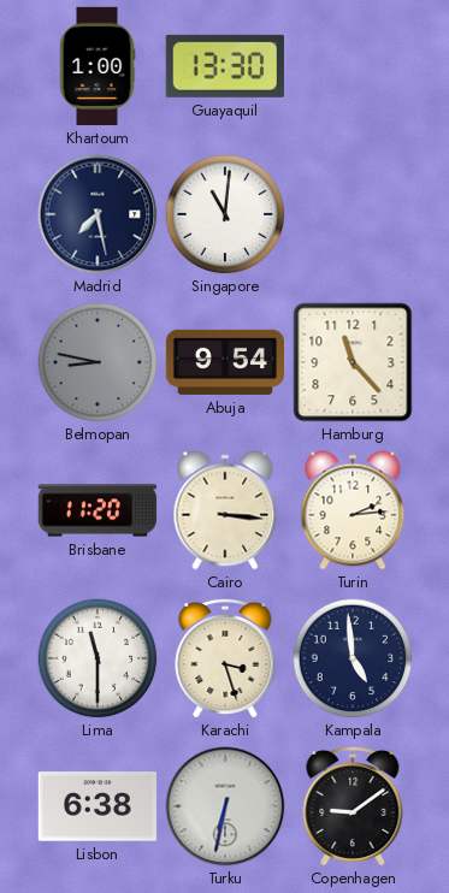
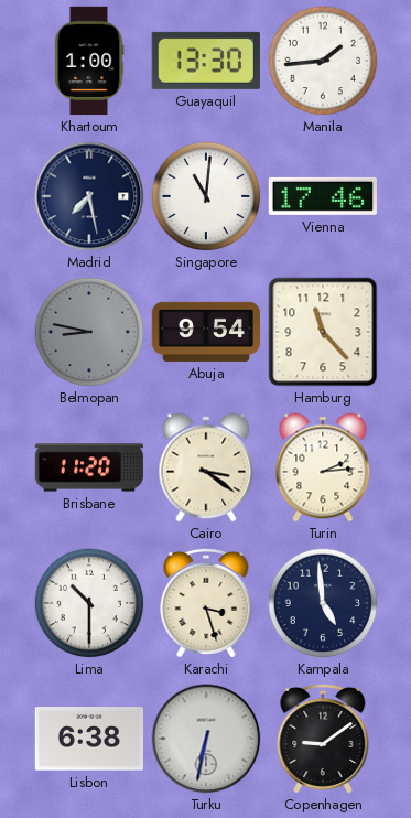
Manila: none -> 1:44 (323, 61)
Vienna: none -> 17:46 (322, 196)
Cairo: 3:16 -> 3:21 (206, 467)
Lima: 11:30 -> 10:30 (89, 603)
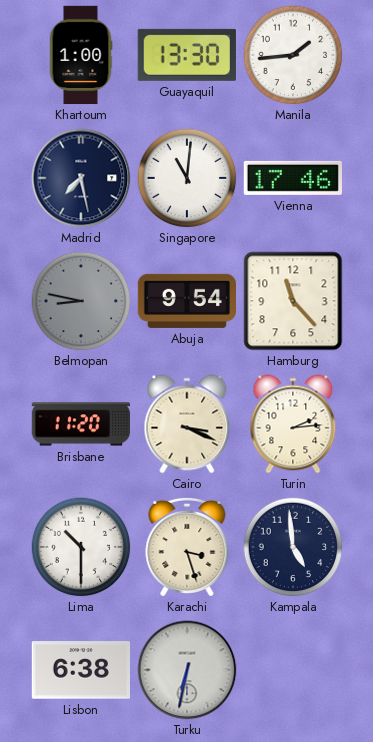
Cairo: 3:21 -> 3:19 (187, 424)
Copenhagen: 9:09 -> none (323, 739)
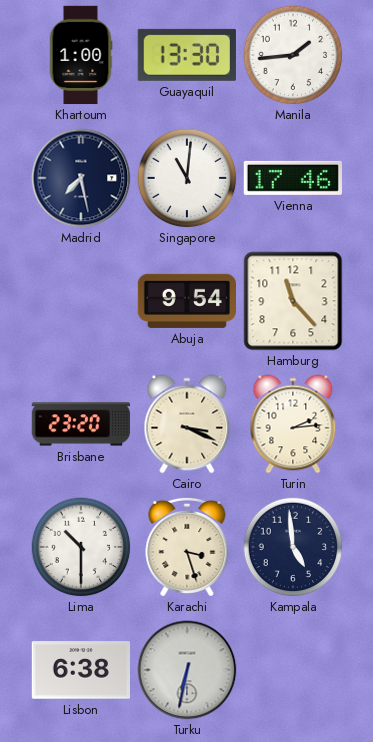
Belmopan: 8:47 -> none (81, 301)
Brisbane: 11:20 -> 23:20 (81, 424)
